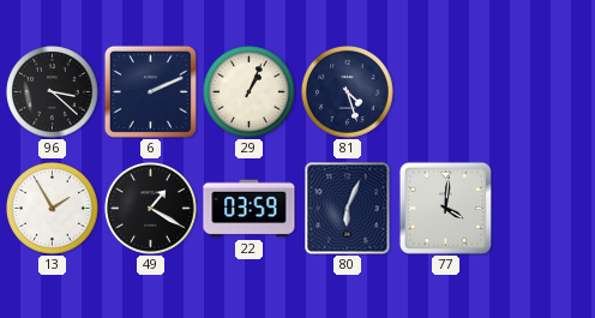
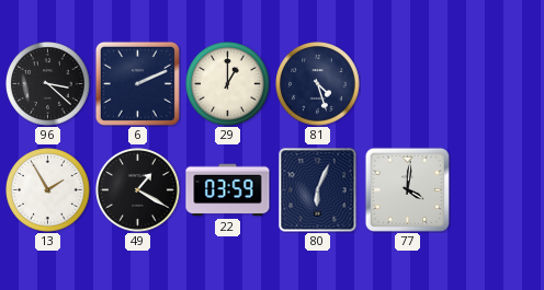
29: 1:04 -> 1:00 (228, 84)
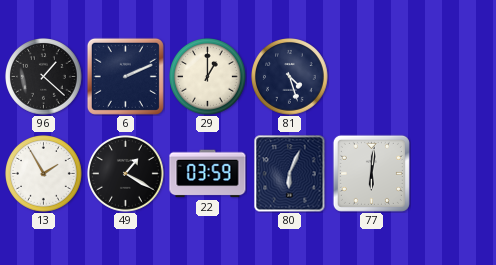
96: 3:22 -> 1:22 (44, 77)
77: 4:01 -> 6:01 (371, 173)
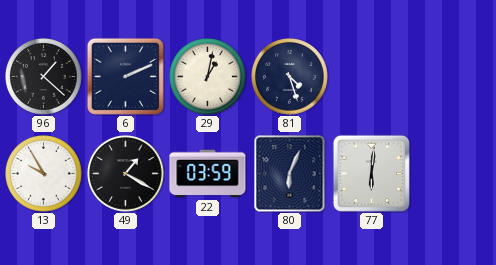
29: 1:00 -> 1:02 (208, 77)
13: 1:55 -> 9:55 (44, 174)
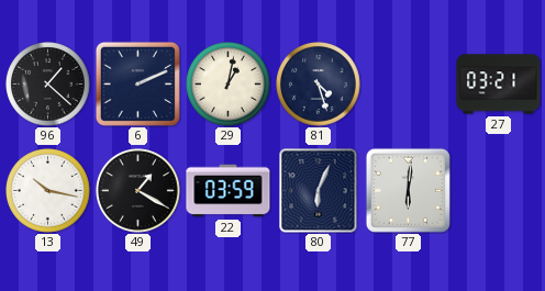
27: none -> 03:21 (499, 85)
13: 9:55 -> 10:17 (48, 191)
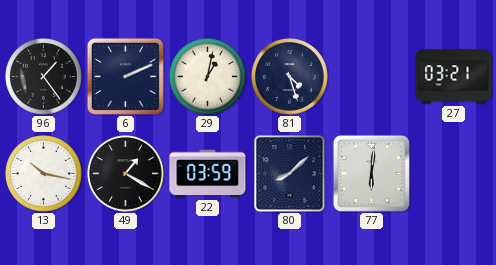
96: 1:22 -> 1:24 (44, 77)
80: 6:04 -> 8:08 (290, 174)
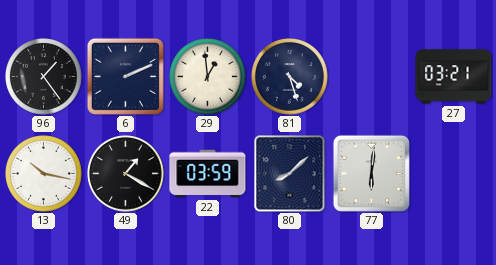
29: 1:02 -> 12:59 (208, 77)
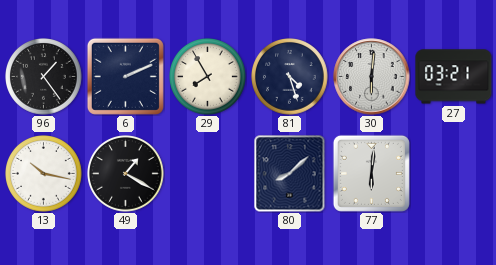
29: 12:59 -> 7:55 (208, 77)
30: none -> 6:01 (372, 77)
22: 03:59 -> none (208, 174)
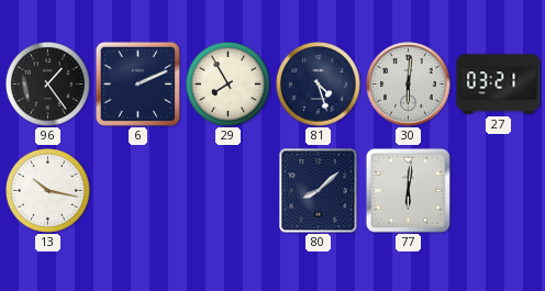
49: 1:20 -> none (126, 174)
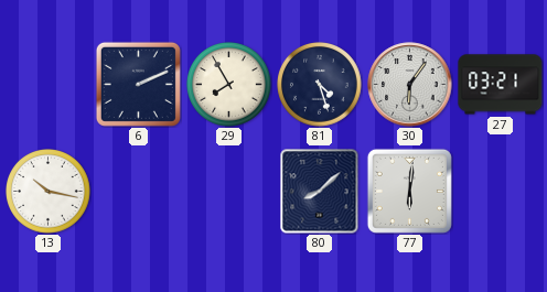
96: 1:24 -> none (48, 85)
30: 6:01 -> 6:06 (410, 85)
